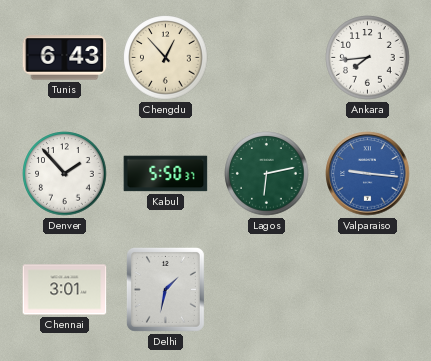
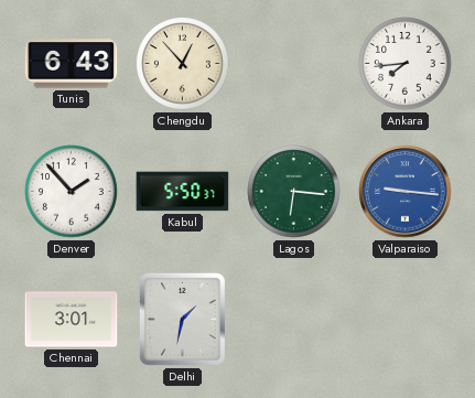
Lagos: 6:13 -> 6:16 (294, 192)
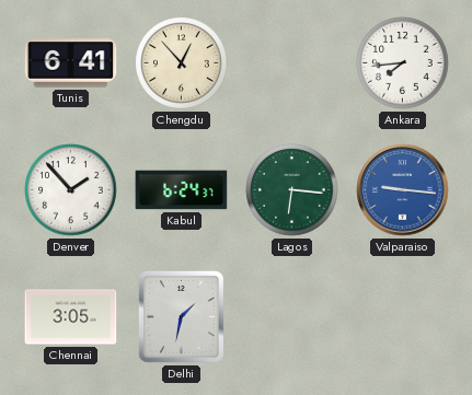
Tunis: 6:43 -> 6:41 (71, 63)
Kabul: 5:50 -> 6:24 (182, 190)
Chennai: 3:01 -> 3:05 (71, 317)
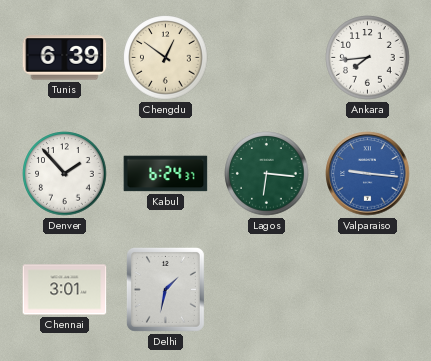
Tunis: 6:41 -> 6:39 (65, 58)
Chengdu: 12:53 -> 12:51 (166, 58)
Chennai: 3:05 -> 3:01 (65, 290)
